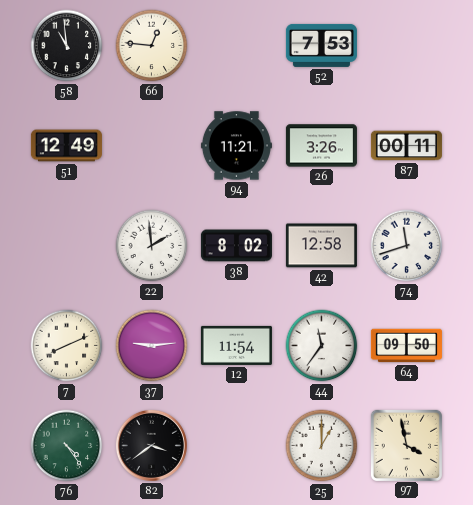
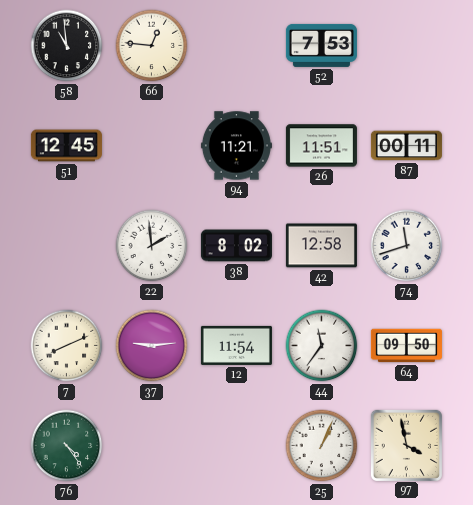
51: 12:49 -> 12:45 (66, 146)
26: 3:26 -> 11:51 (321, 146)
82: 3:39 -> none (151, 445)
25: 1:00 -> 1:04 (322, 446)
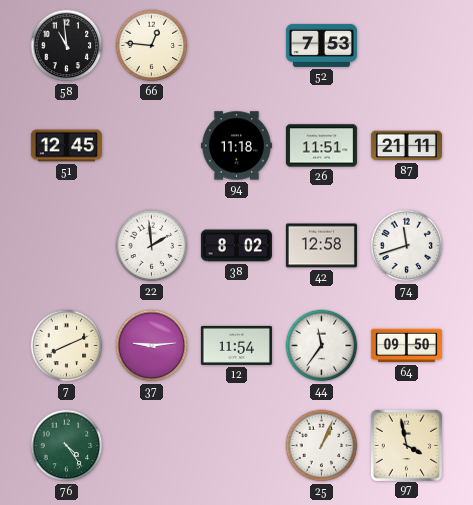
94: 11:21 -> 11:18 (236, 146)
87: 00:11 -> 21:11 (406, 146)
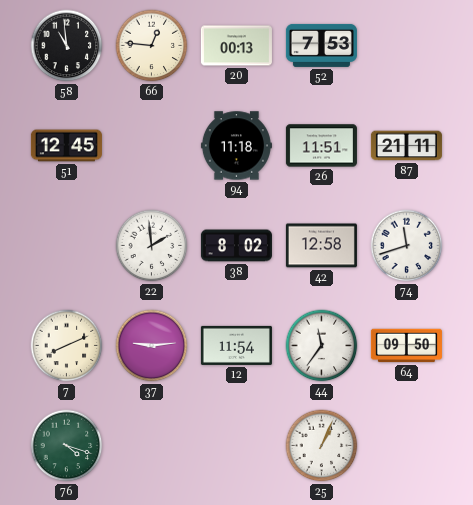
20: none -> 00:13 (236, 46)
76: 4:24 -> 4:18 (67, 446)
97: 3:58 -> none (406, 445)
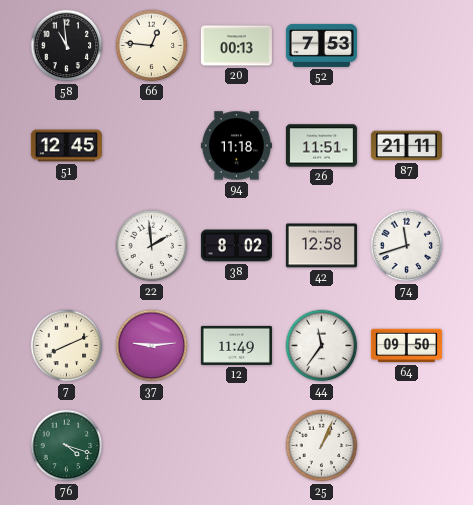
12: 11:54 -> 11:49 (236, 345)
